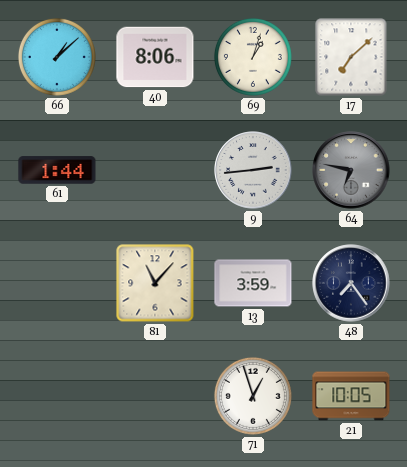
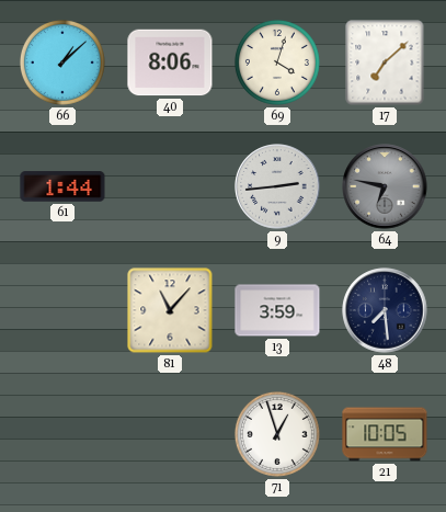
69: 1:03 -> 4:03 (277, 62)
48: 7:24 -> 7:29 (385, 310)
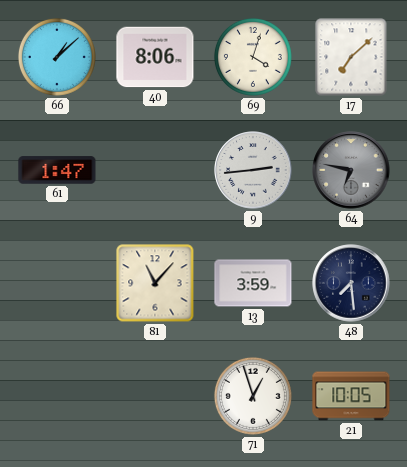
61: 1:44 -> 1:47 (57, 170)
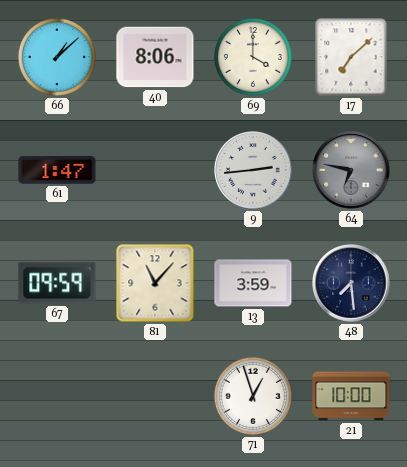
69: 4:03 -> 4:00 (253, 57)
67: none -> 09:59 (57, 283)
21: 10:05 -> 10:00 (351, 396)
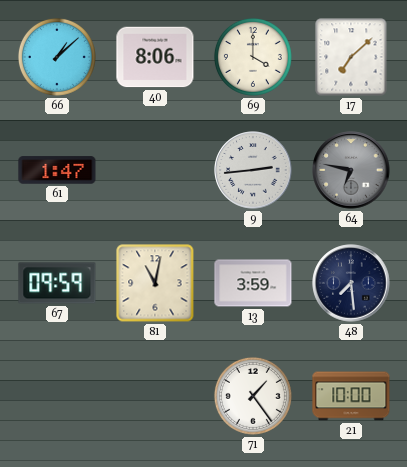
81: 11:07 -> 11:02 (155, 283)
71: 12:57 -> 1:24 (253, 396)
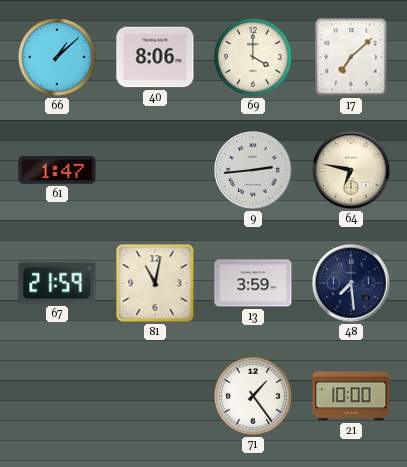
64 dial: grey -> cream (351, 170)
67: 09:59 -> 21:59 (57, 283)
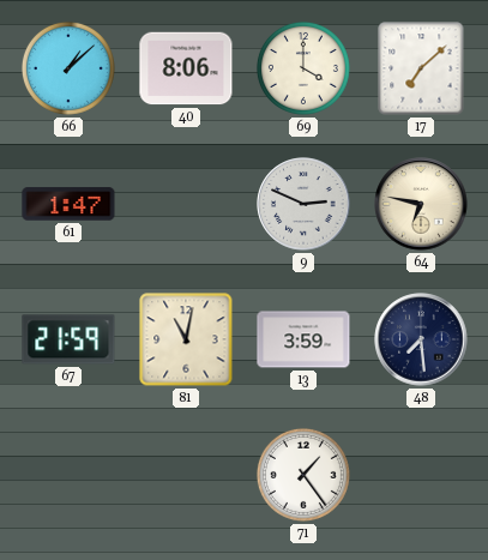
9: 2:44 -> 2:49 (303, 204)
21: 10:00 -> none (351, 396)
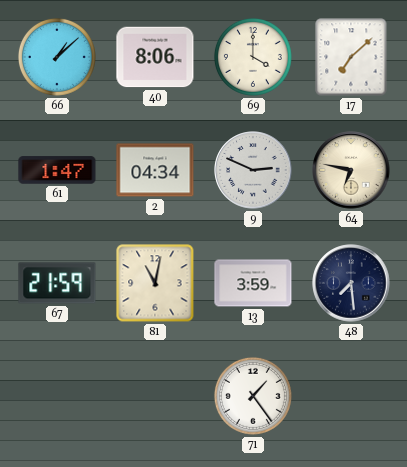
2: none -> 04:34 (155, 170)
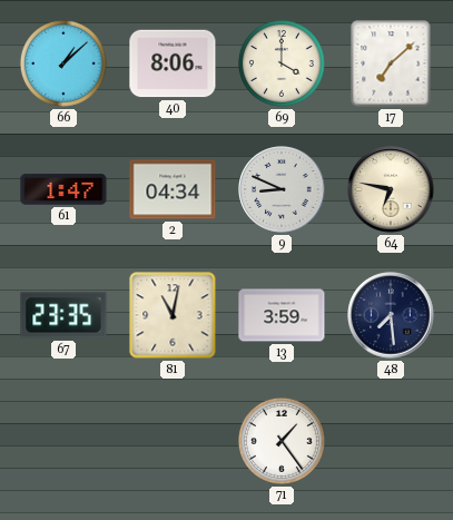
9: 2:49 -> 8:49 (282, 189)
67: 21:59 -> 23:35 (63, 315)
